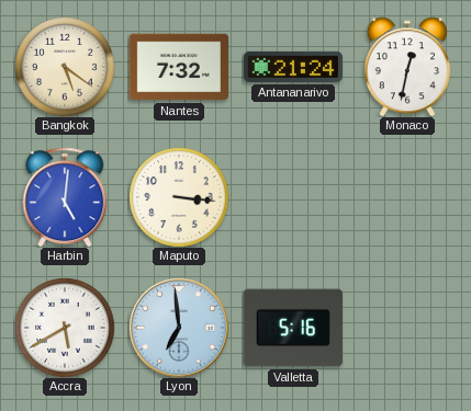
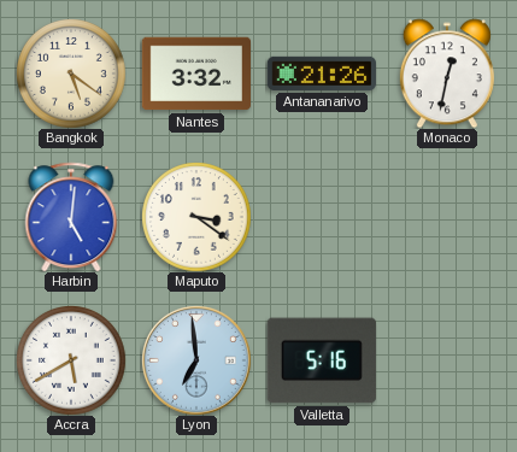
Nantes: 7:32 -> 3:32 (195, 74)
Antananarivo: 21:24 -> 21:26 (321, 74)
Maputo: 3:16 -> 3:21 (196, 217)
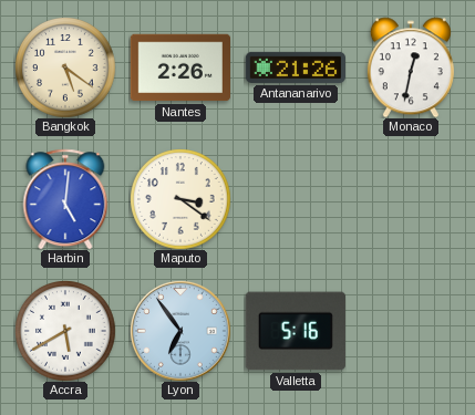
Nantes: 3:32 -> 2:26 (179, 68)
Lyon: 6:59 -> 6:54 (180, 331)
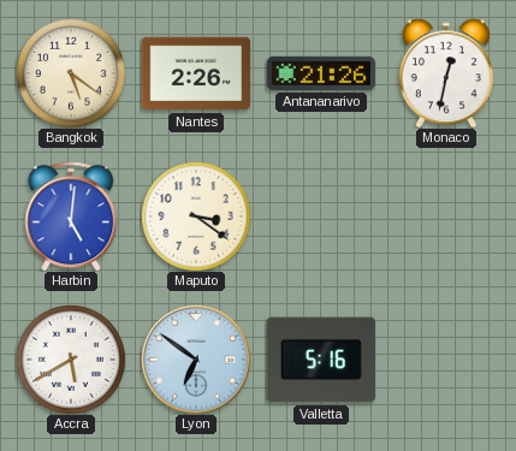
Lyon: 6:54 -> 6:51 (196, 360)
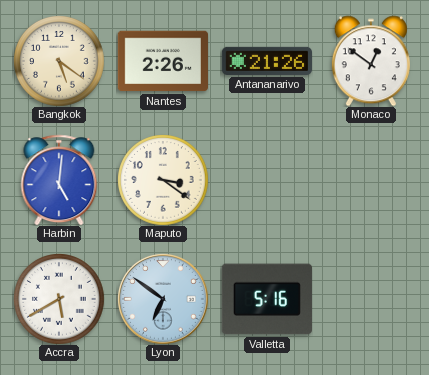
Monaco: 12:32 -> 12:51 (371, 61)
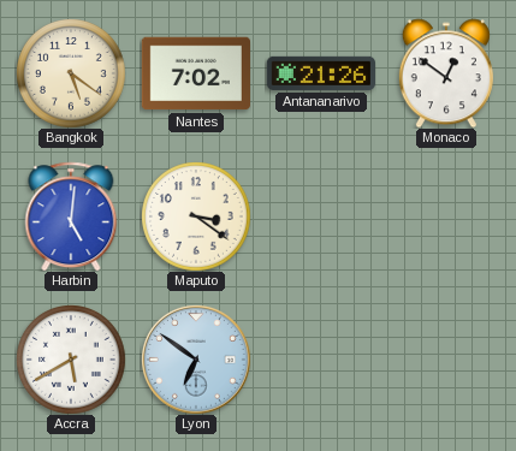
Nantes: 2:26 -> 7:02 (195, 73)
Valletta: 5:16 -> none (267, 299)
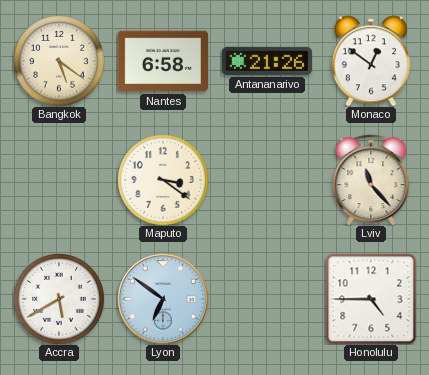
Nantes: 7:02 -> 6:58 (162, 61)
Harbin: 5:01 -> none (71, 216)
Lviv: none -> 11:23 (371, 180)
Honolulu: none -> 4:45 (371, 299)
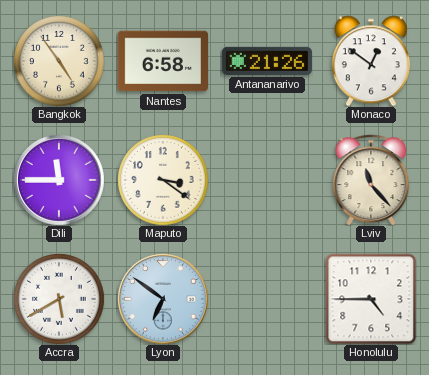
Bangkok: 5:21 -> 4:54 (59, 61)
Dili: none -> 11:45 (59, 180)
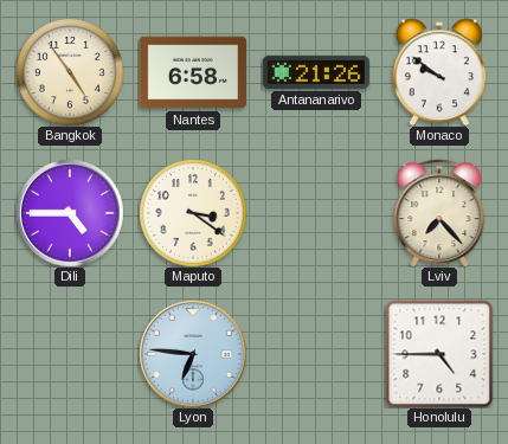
Monaco: 12:51 -> 9:51 (439, 72)
Dili: 11:45 -> 4:45 (70, 213)
Lviv: 11:23 -> 7:23 (439, 213)
Accra: 5:40 -> none (59, 299)
Lyon: 6:51 -> 6:46 (193, 354)
